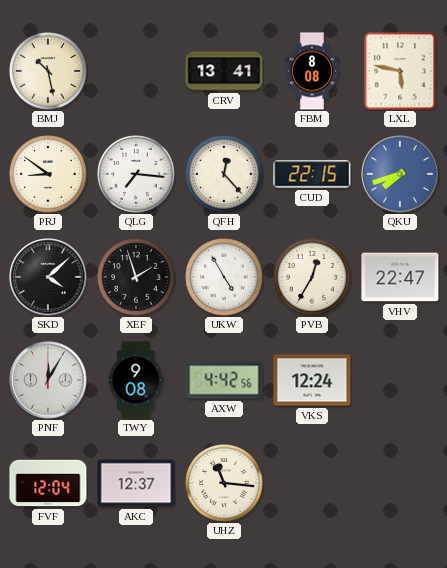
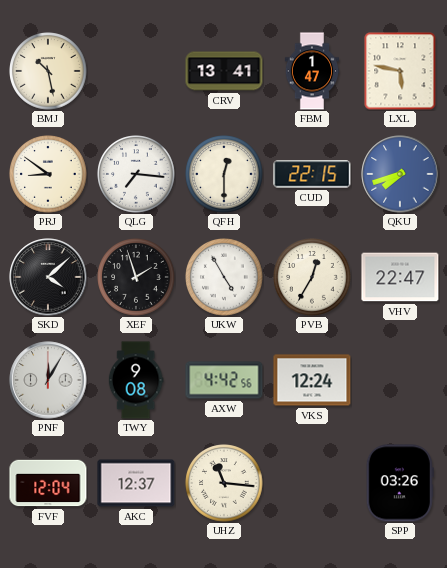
FBM: 8:08 -> 1:47 (312, 71)
QFH: 12:23 -> 12:30 (224, 174)
SPP: none -> 03:26 (400, 483)
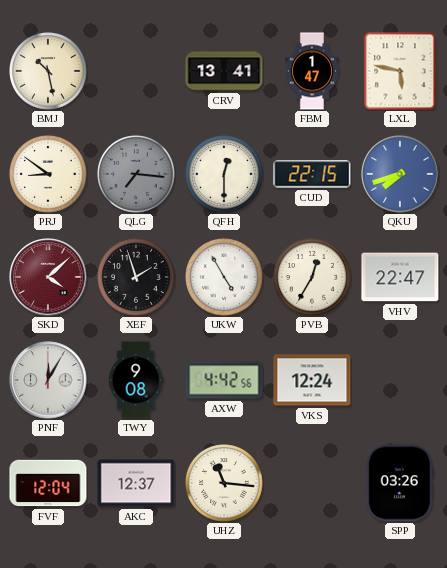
QLG dial: white -> grey (136, 174)
SKD dial: black -> burgundy (48, 277)
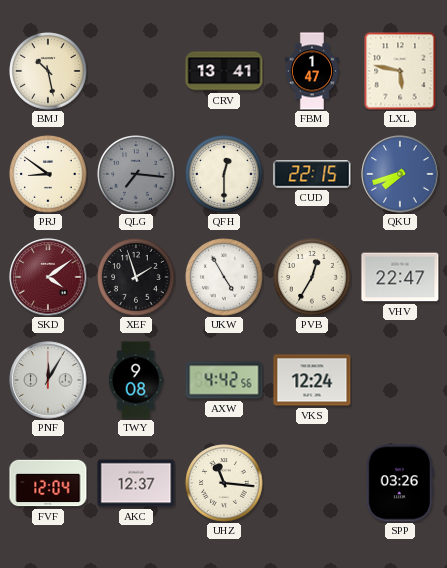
SKD: 4:08 -> 4:09 (48, 277)
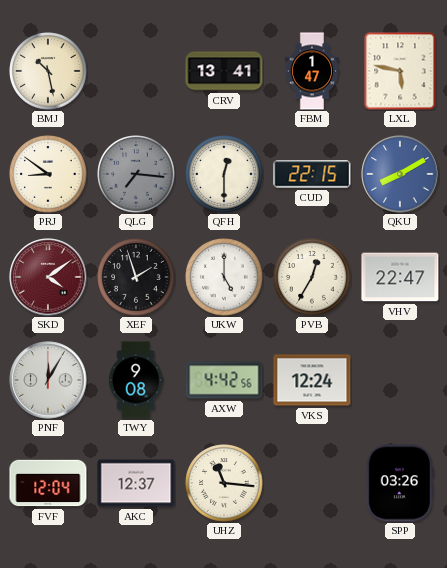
QKU: 7:42 -> 8:10 (400, 174)
UKW: 4:55 -> 5:00 (224, 277)
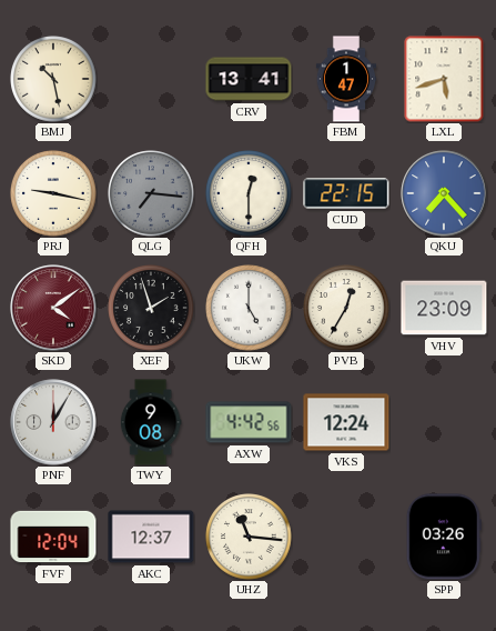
LXL: 5:47 -> 5:42 (444, 79)
PRJ: 8:51 -> 9:17 (53, 193)
QKU: 8:10 -> 7:23 (444, 193)
VHV: 22:47 -> 23:09 (444, 308)
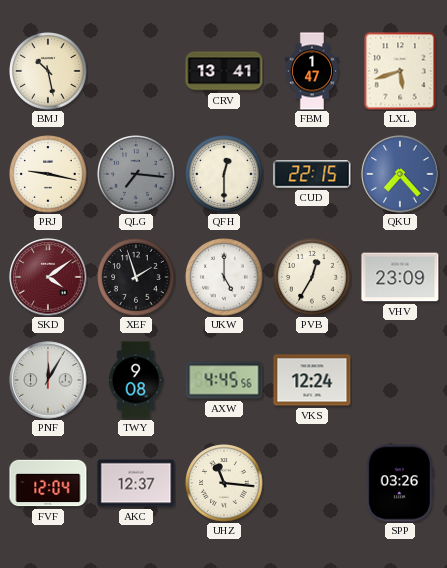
AXW: 4:42 -> 4:45 (224, 380)
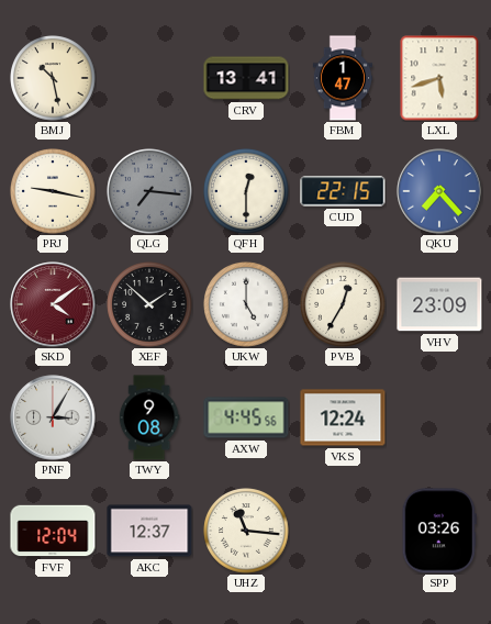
XEF: 1:57 -> 1:52 (149, 304)
PNF: 12:05 -> 3:05 (53, 417)
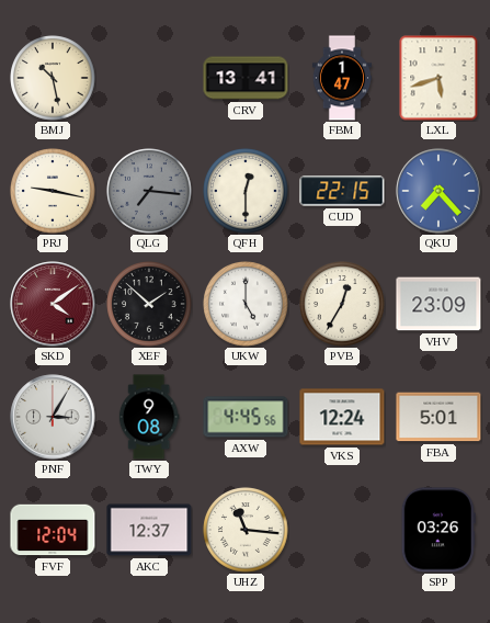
FBA: none -> 5:01 (438, 417)
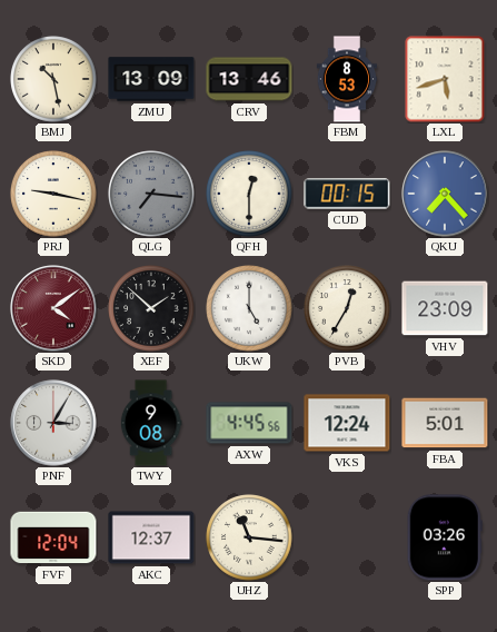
ZMU: none -> 13:09 (151, 79)
CRV: 13:41 -> 13:46 (249, 79)
FBM: 1:47 -> 8:53 (347, 79)
CUD: 22:15 -> 00:15 (347, 194)
